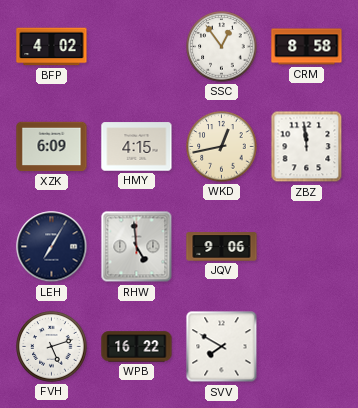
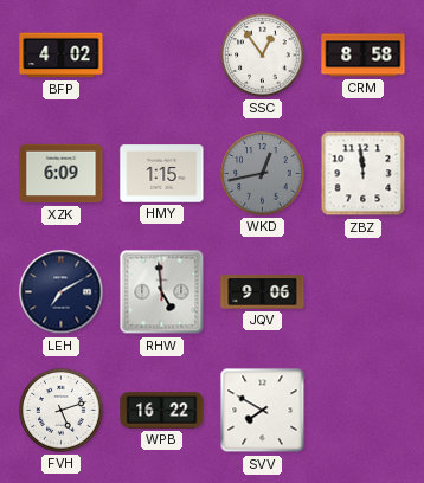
HMY: 4:15 -> 1:15 (162, 174)
WKD dial: cream -> grey (263, 174)
LEH: 7:05 -> 7:10 (62, 292)
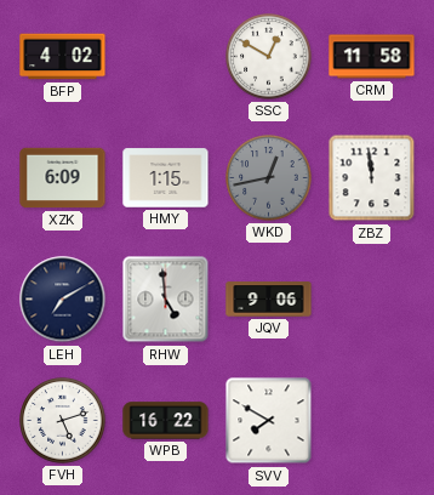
SSC: 12:54 -> 12:50 (269, 57)
CRM: 8:58 -> 11:58 (372, 57)
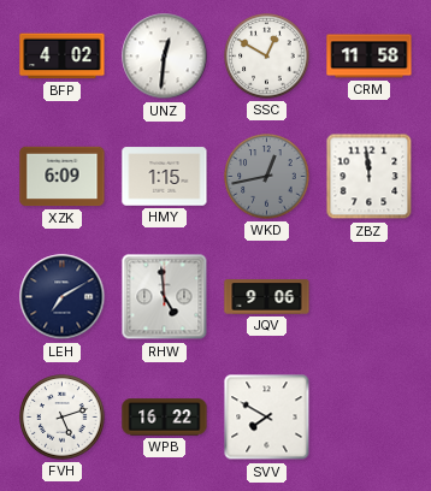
UNZ: none -> 12:31 (165, 57)
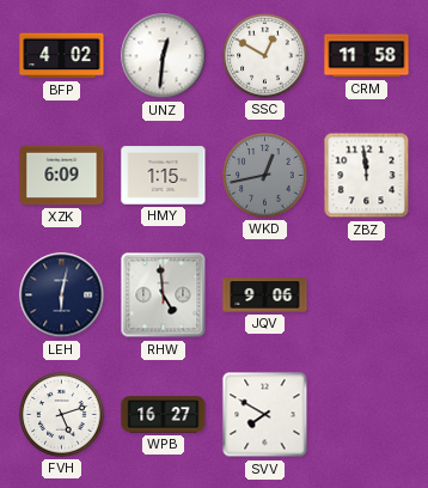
LEH: 7:10 -> 6:02 (62, 295)
WPB: 16:22 -> 16:27 (164, 415)
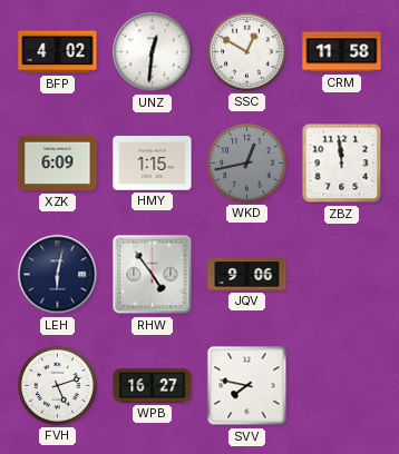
RHW: 4:59 -> 4:54 (153, 275)
SVV: 7:50 -> 7:47 (247, 386)
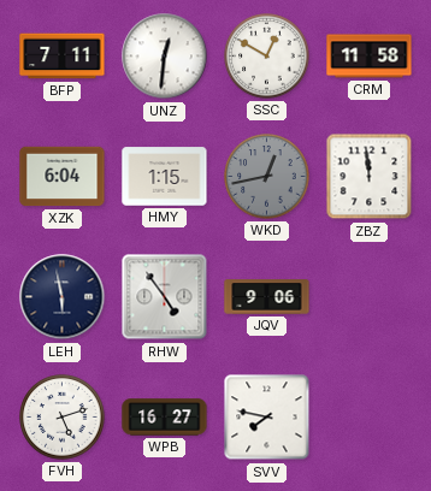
BFP: 4:02 -> 7:11 (63, 57)
XZK: 6:09 -> 6:04 (63, 177)
LEH: 6:02 -> 5:58 (63, 297)
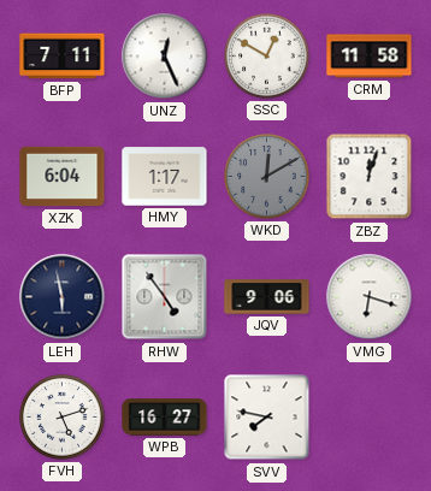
UNZ: 12:31 -> 12:26 (165, 57)
HMY: 1:15 -> 1:17 (165, 177)
WKD: 12:43 -> 12:10 (267, 177)
ZBZ: 11:59 -> 12:03 (370, 177)
VMG: none -> 6:18 (370, 297)
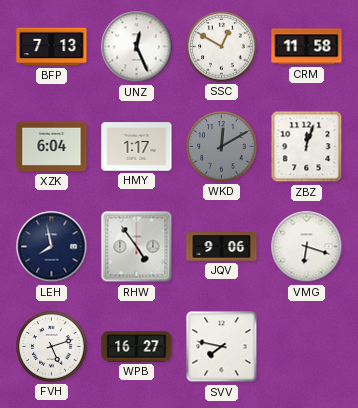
BFP: 7:11 -> 7:13 (52, 47)
LEH: 5:58 -> 7:58 (52, 247)
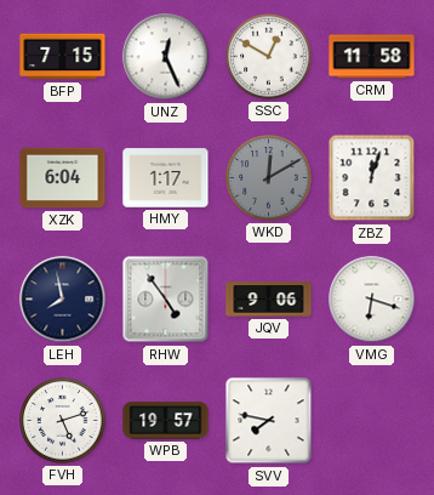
BFP: 7:13 -> 7:15 (63, 57)
WPB: 16:27 -> 19:57 (166, 421)
